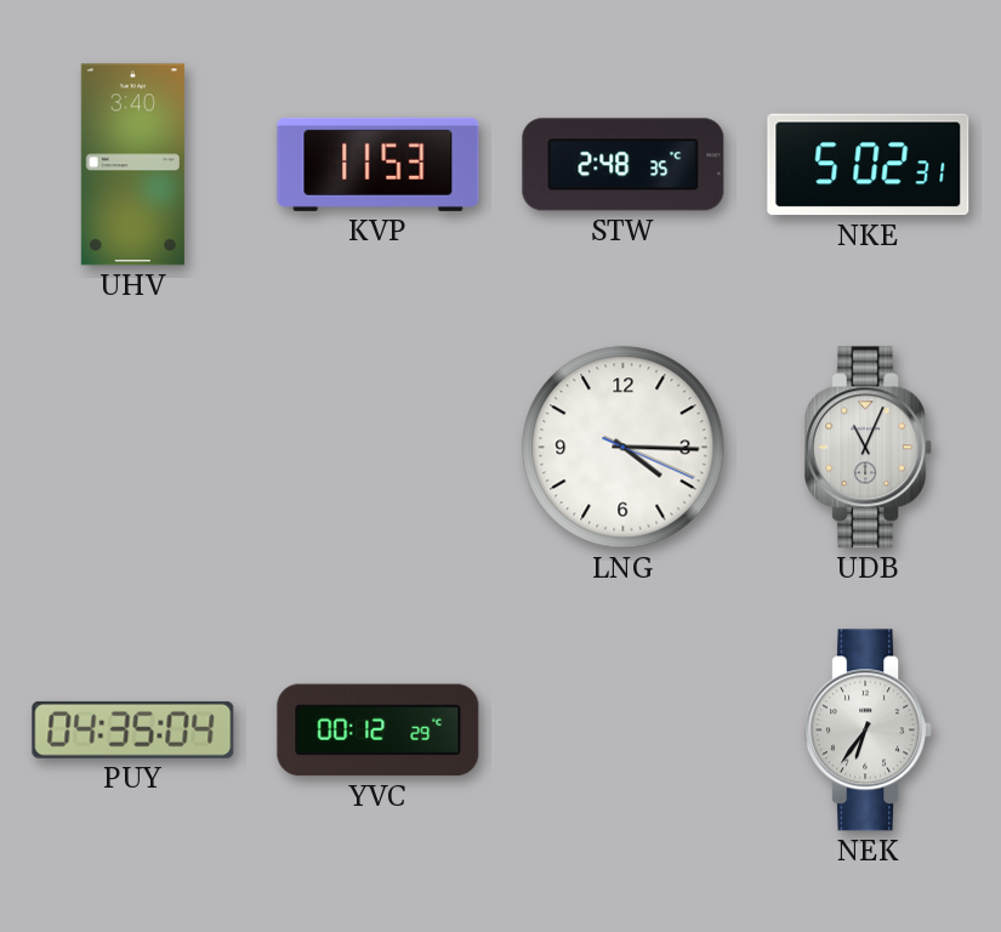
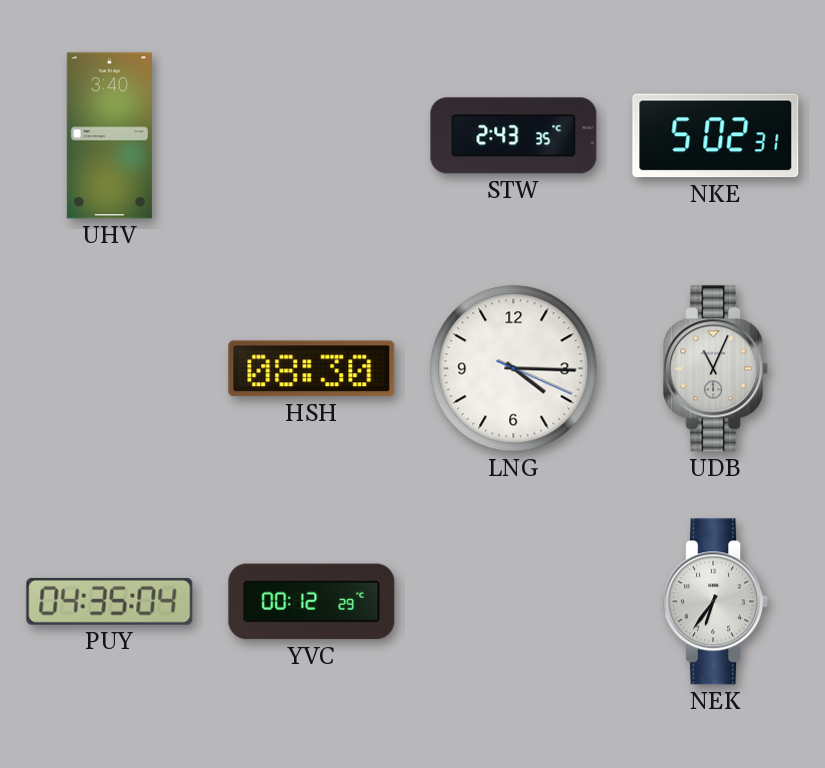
KVP: 11:53 -> none (379, 164)
STW: 2:48 -> 2:43 (514, 136)
HSH: none -> 08:30 (312, 369)
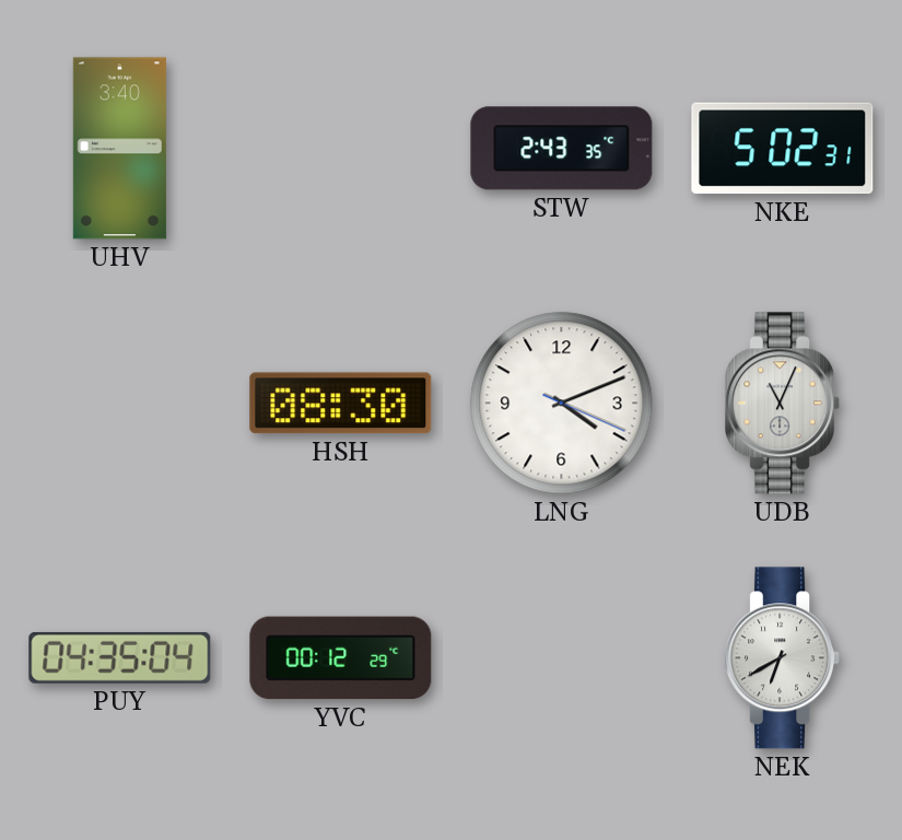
LNG: 4:15 -> 4:11 (562, 404)
NEK: 6:36 -> 6:40 (783, 658)
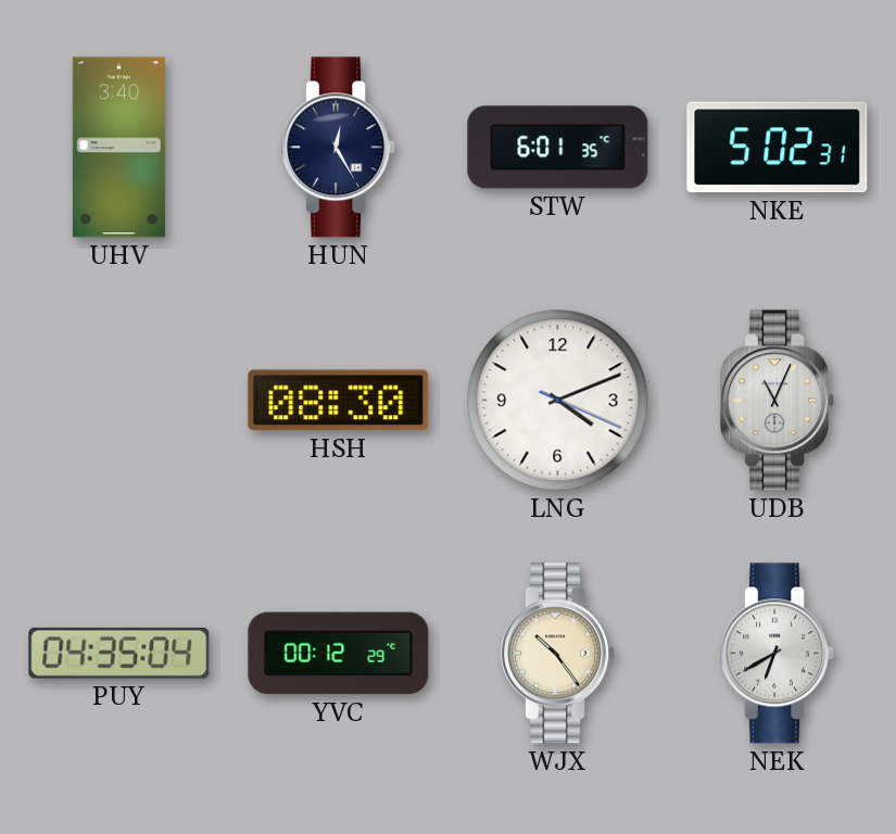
HUN: none -> 12:25 (339, 148)
STW: 2:43 -> 6:01 (558, 148)
WJX: none -> 10:24 (558, 654)
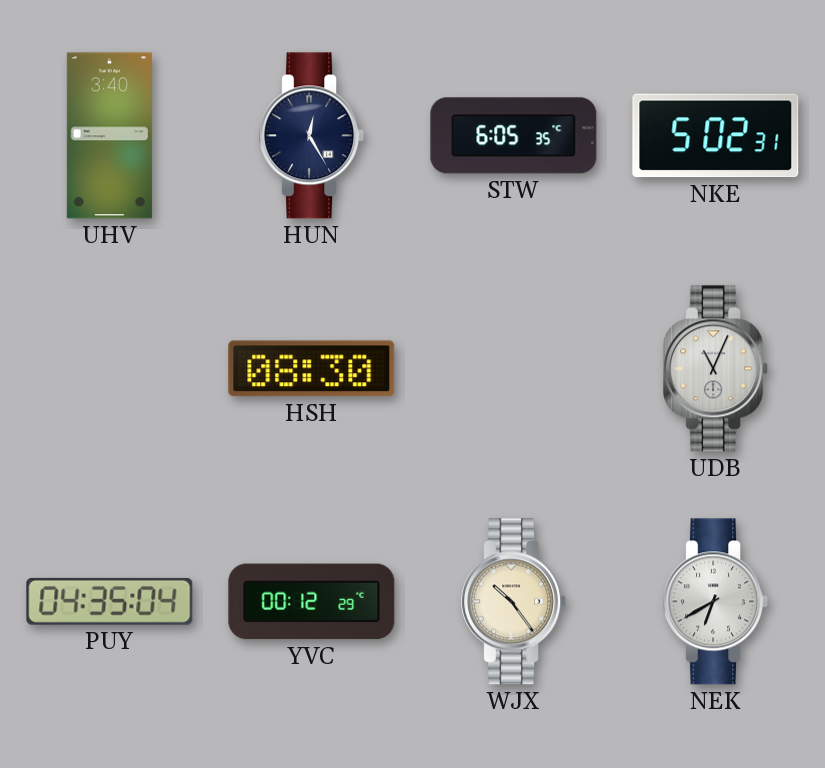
STW: 6:01 -> 6:05 (514, 136)
LNG: 4:11 -> none (558, 401)
